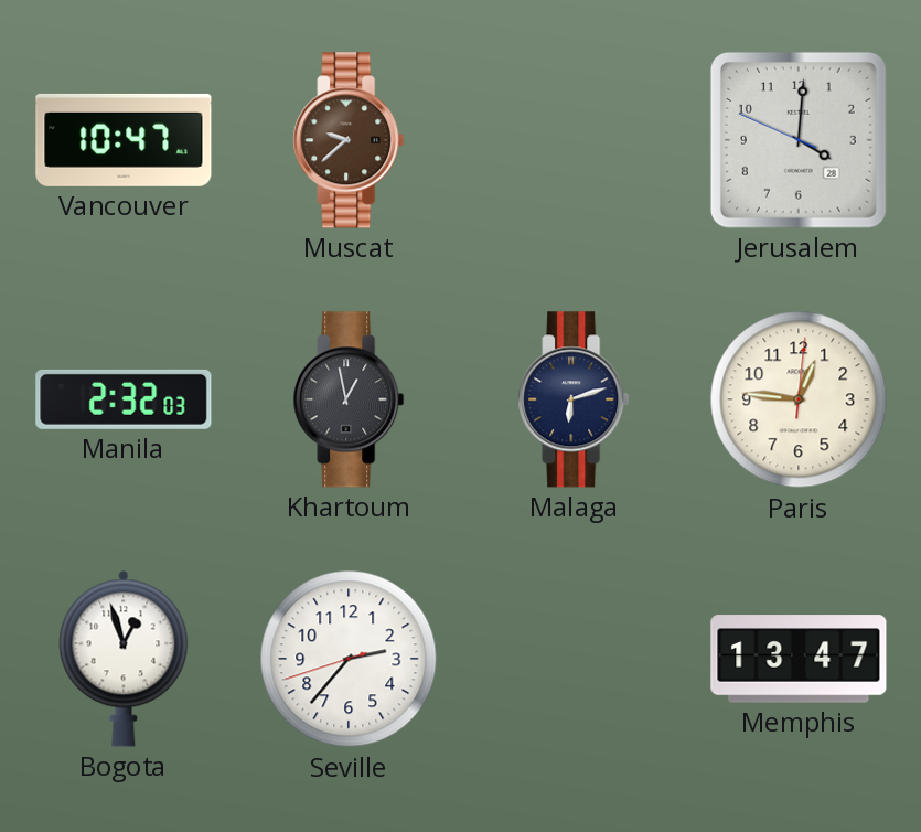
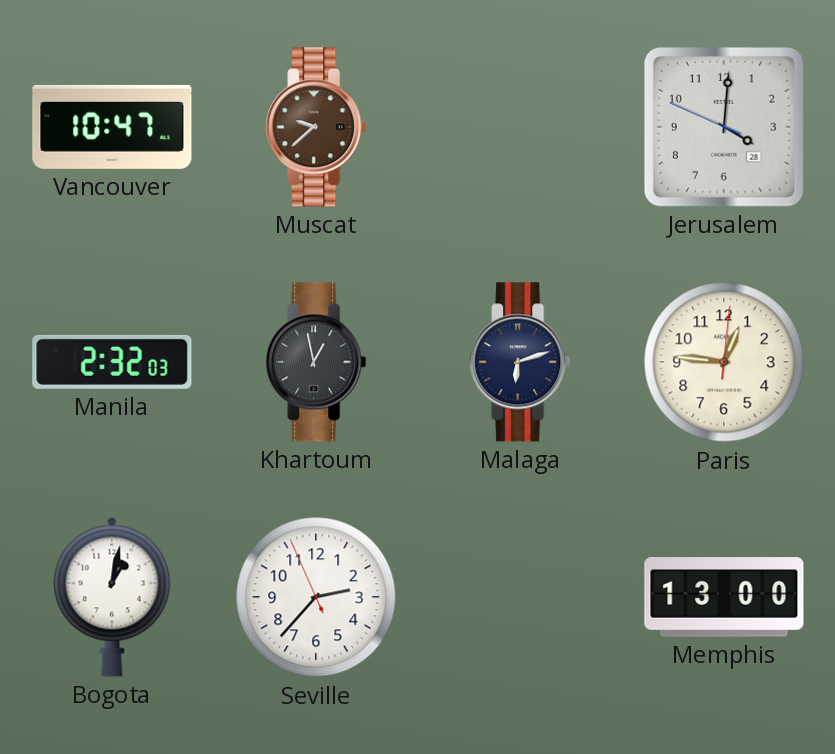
Bogota: 12:57 -> 1:02 (112, 597)
Seville: 2:36:42 -> 2:36:56 (316, 597)
Memphis: 13:47 -> 13:00 (724, 597)
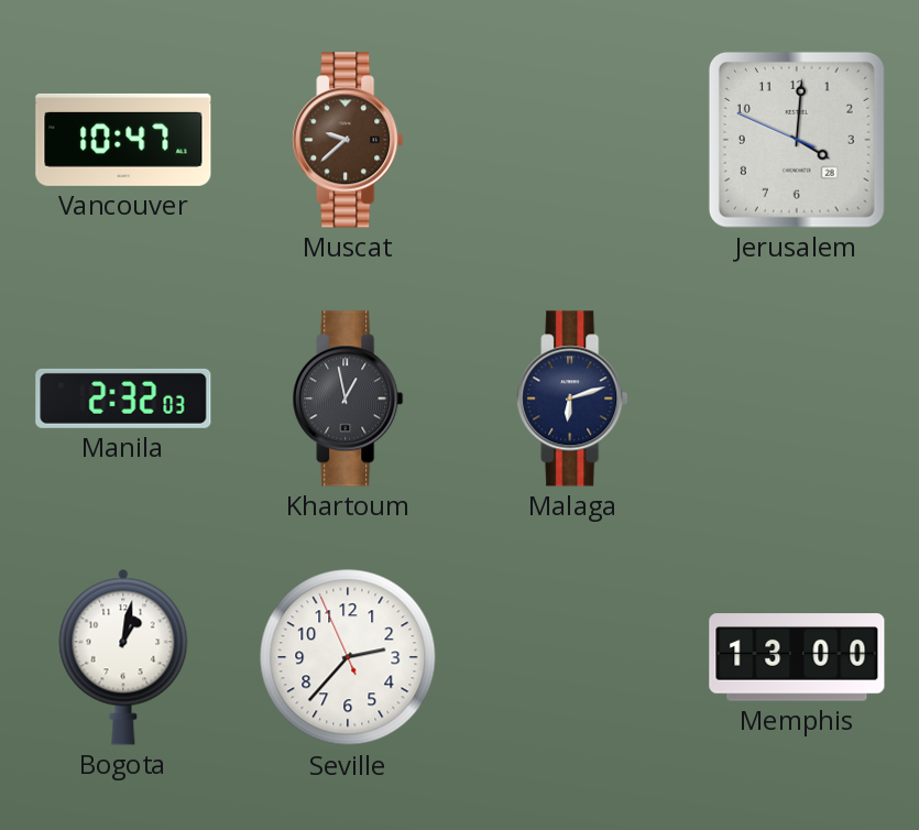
Paris: 12:46 -> none (724, 362)
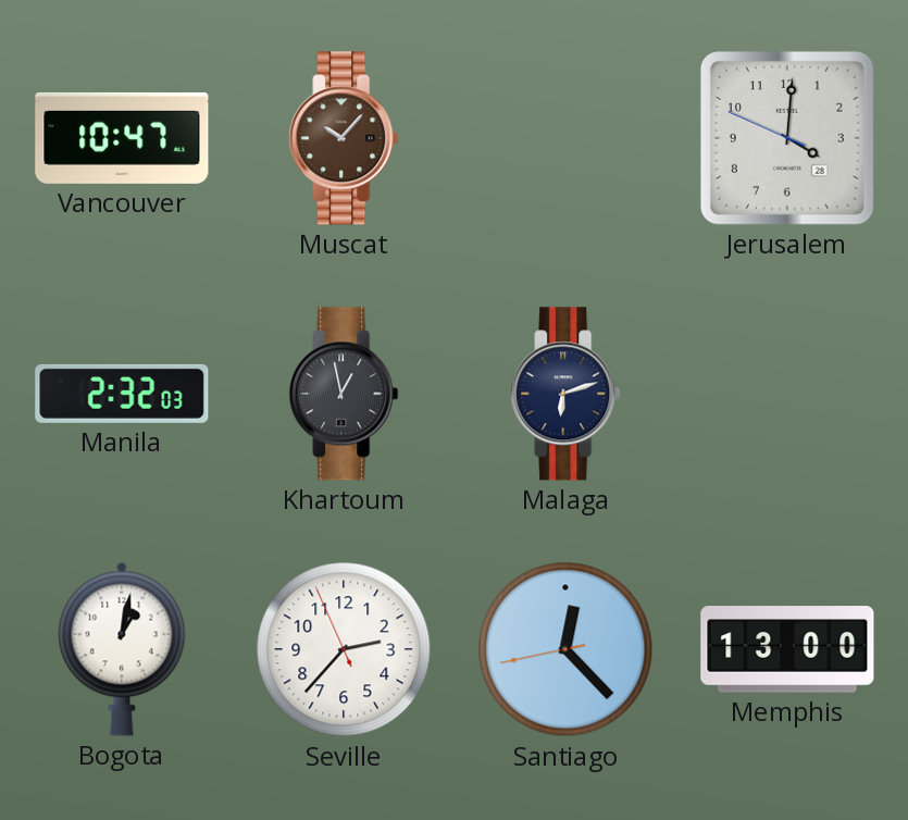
Muscat: 9:38 -> 10:07 (344, 138)
Santiago: none -> 12:22 (565, 649)
